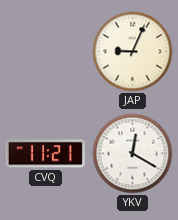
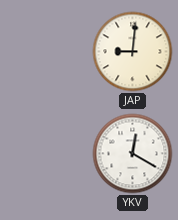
JAP: 9:04 -> 9:01 (133, 52)
CVQ: 11:21 -> none (45, 154)
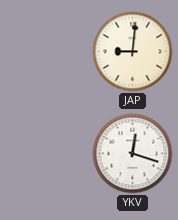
YKV: 12:20 -> 12:18 (133, 154)
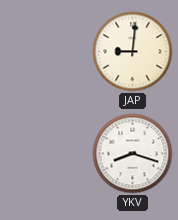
YKV: 12:18 -> 8:18 (133, 154)
